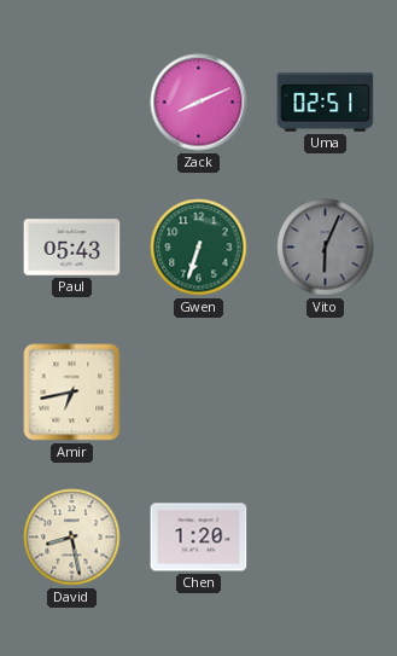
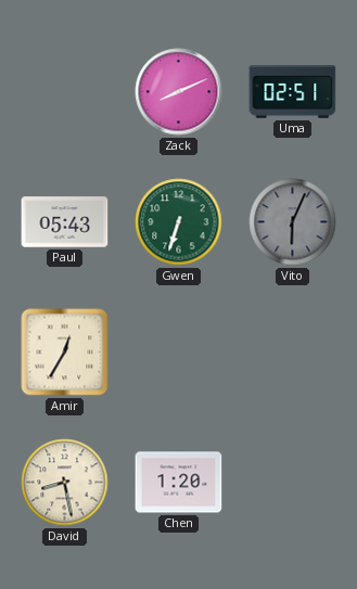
Amir: 6:43 -> 12:35 (65, 353)
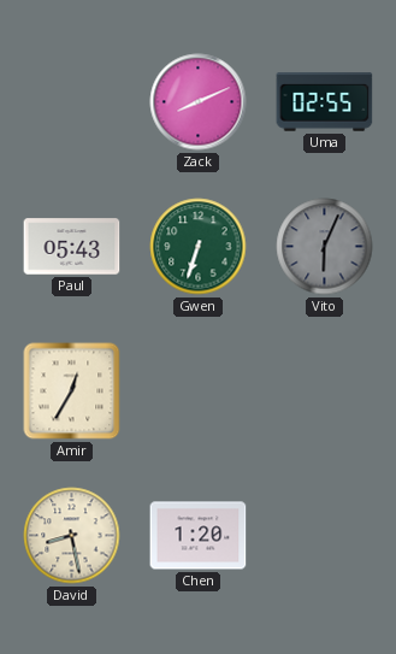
Uma: 02:51 -> 02:55 (325, 102)
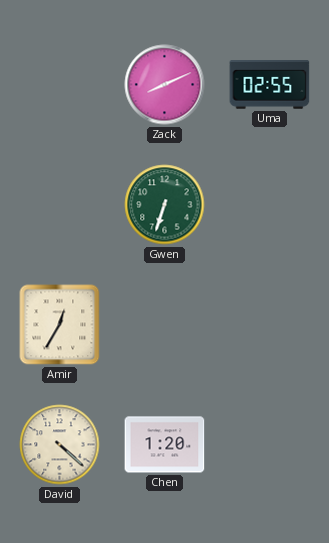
Paul: 05:43 -> none (72, 247)
Vito: 6:04 -> none (325, 247)
David: 8:28 -> 4:22 (60, 445)
